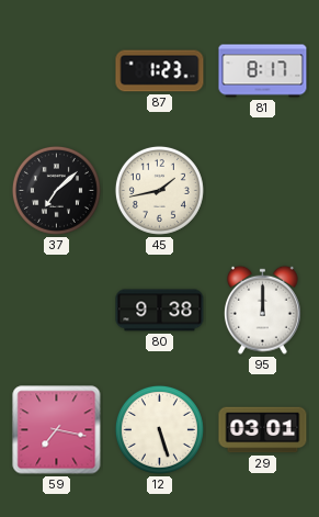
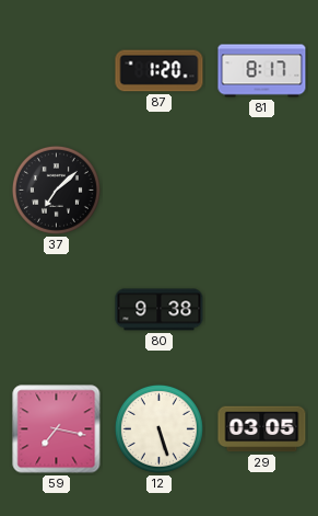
87: 1:23 -> 1:20 (160, 71)
45: 1:43 -> none (159, 190)
95: 12:00 -> none (263, 310)
29: 03:01 -> 03:05 (262, 429)
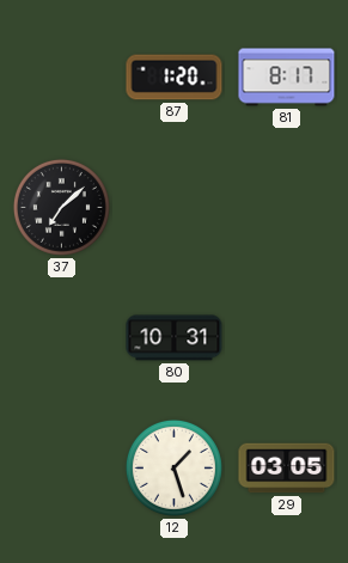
80: 9:38 -> 10:31 (175, 338)
59: 7:17 -> none (57, 429)
12: 5:27 -> 1:27 (173, 467)
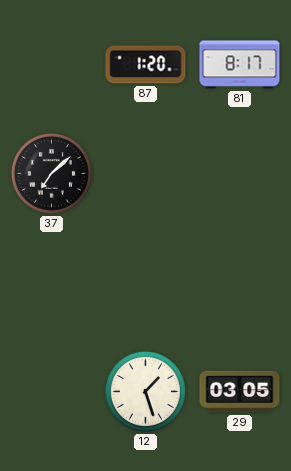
80: 10:31 -> none (175, 338)
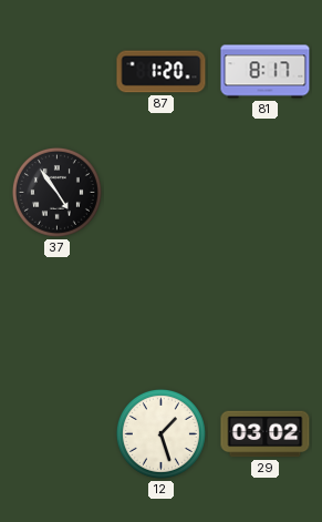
37: 7:08 -> 4:54 (56, 192)
29: 03:05 -> 03:02 (266, 434)
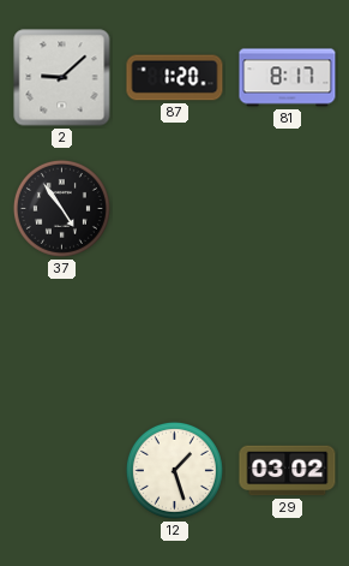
2: none -> 9:08 (62, 78)
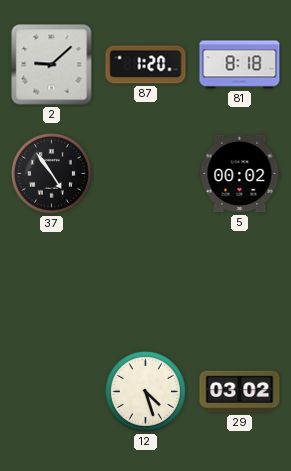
81: 8:17 -> 8:18 (240, 65)
5: none -> 00:02 (240, 174)
12: 1:27 -> 4:27 (145, 391)
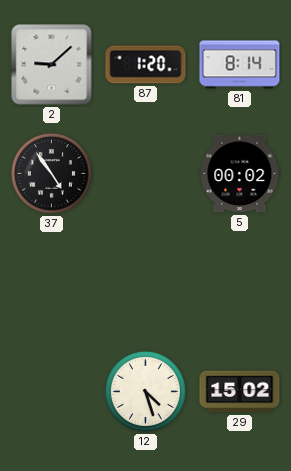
81: 8:18 -> 8:14 (240, 65)
29: 03:02 -> 15:02 (240, 392)
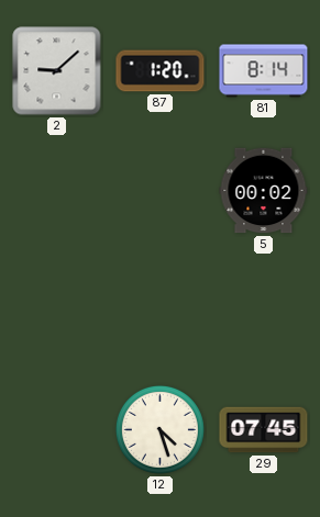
37: 4:54 -> none (51, 173)
29: 15:02 -> 07:45 (264, 430)
